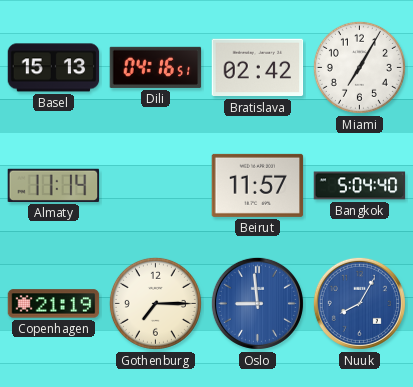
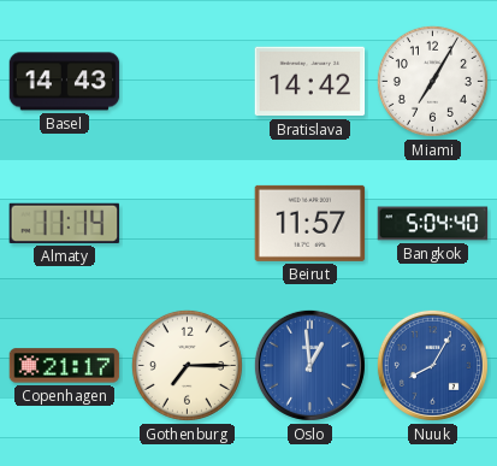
Basel: 15:13 -> 14:43 (65, 82)
Dili: 04:16 -> none (156, 67)
Bratislava: 02:42 -> 14:42 (310, 82)
Copenhagen: 21:19 -> 21:17 (65, 366)
Oslo: 8:59 -> 12:59 (309, 365)
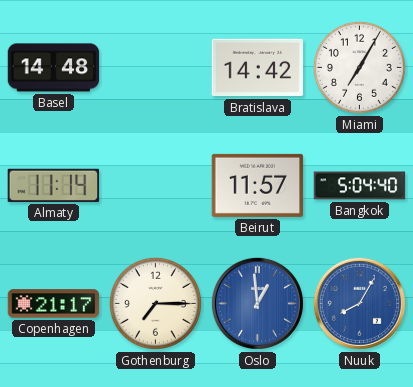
Basel: 14:43 -> 14:48 (54, 68)
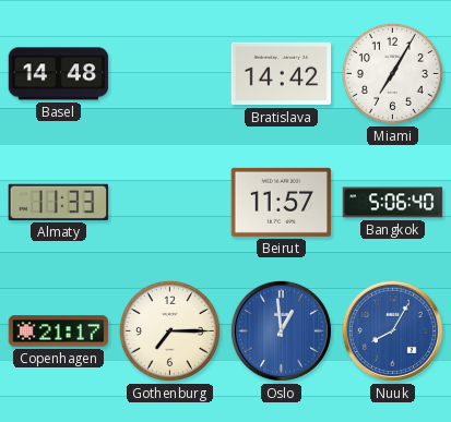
Almaty: 11:14 -> 11:33 (59, 202)
Bangkok: 5:04 -> 5:06 (393, 203)
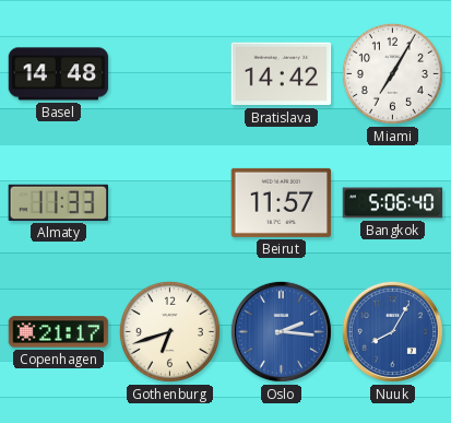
Gothenburg: 7:15 -> 6:42 (169, 331)
Oslo: 12:59 -> 2:16 (281, 331)
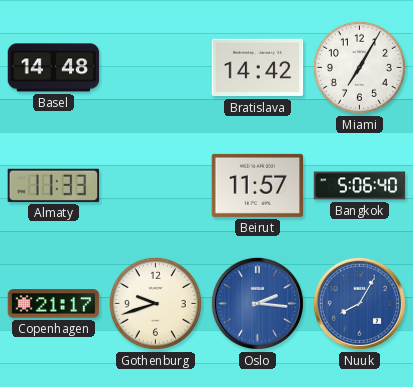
Gothenburg: 6:42 -> 9:42 (155, 303)
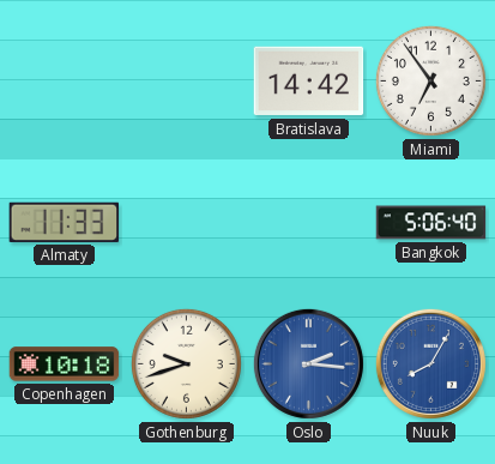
Basel: 14:48 -> none (54, 68)
Miami: 7:05 -> 6:54 (430, 80)
Beirut: 11:57 -> none (258, 185)
Copenhagen: 21:17 -> 10:18 (65, 364)
